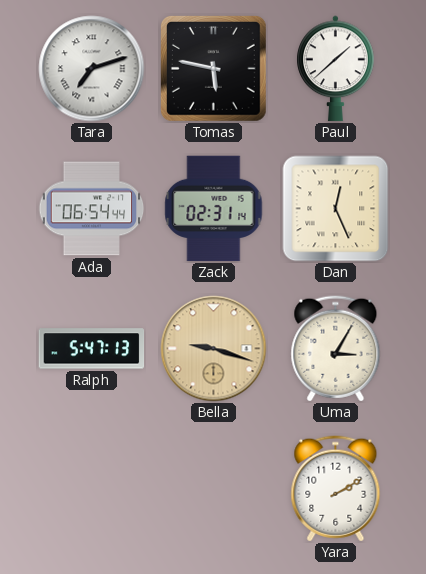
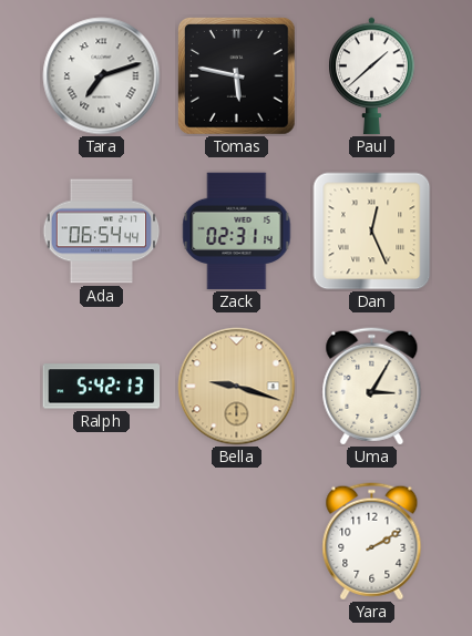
Ralph: 5:47 -> 5:42 (102, 387)
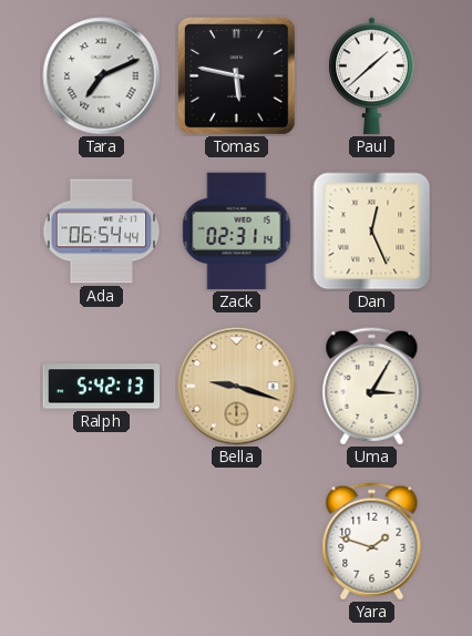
Tara: 7:12 -> 7:11 (102, 76)
Yara: 2:10 -> 1:48 (372, 542)
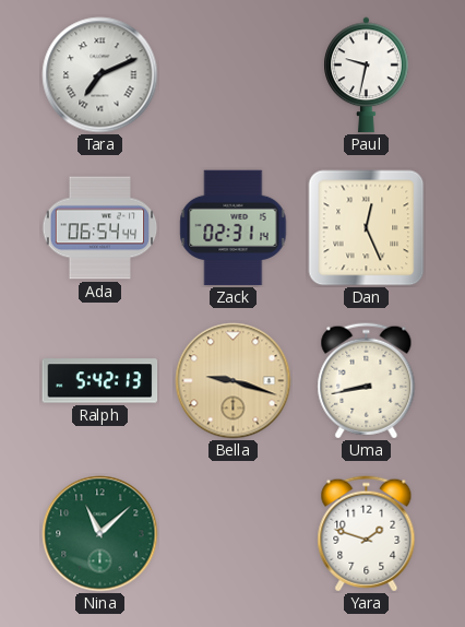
Tomas: 5:47 -> none (236, 75)
Paul: 1:38 -> 9:32 (367, 75)
Uma: 3:05 -> 8:43 (367, 381)
Nina: none -> 11:08 (100, 534)
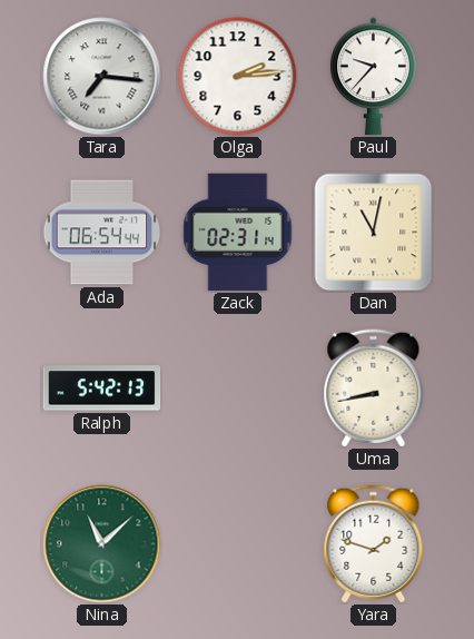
Tara: 7:11 -> 7:16 (102, 77)
Olga: none -> 2:14 (238, 77)
Paul: 9:32 -> 9:37 (374, 77)
Dan: 12:26 -> 11:02 (374, 233)
Bella: 9:18 -> none (234, 381)
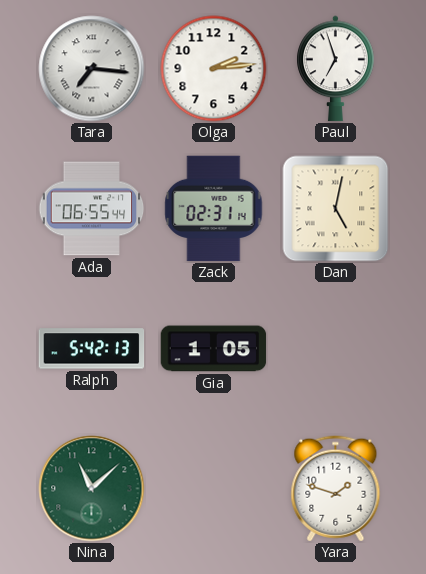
Paul: 9:37 -> 6:57 (336, 69)
Ada: 06:54 -> 06:55 (92, 209)
Dan: 11:02 -> 5:02 (336, 209)
Gia: none -> 1:05 (214, 349)
Uma: 8:43 -> none (374, 389)
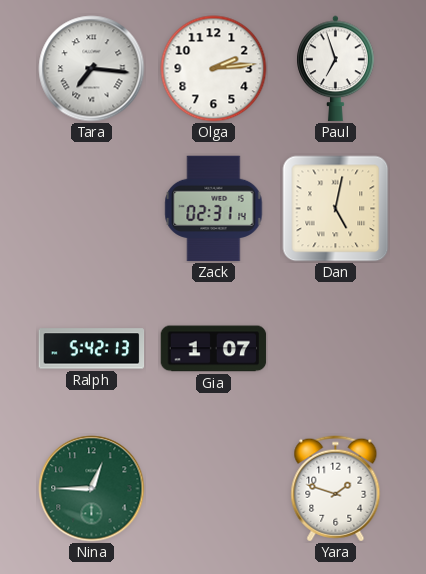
Ada: 06:55 -> none (92, 209)
Gia: 1:05 -> 1:07 (214, 349)
Nina: 11:08 -> 12:45 (92, 489)
